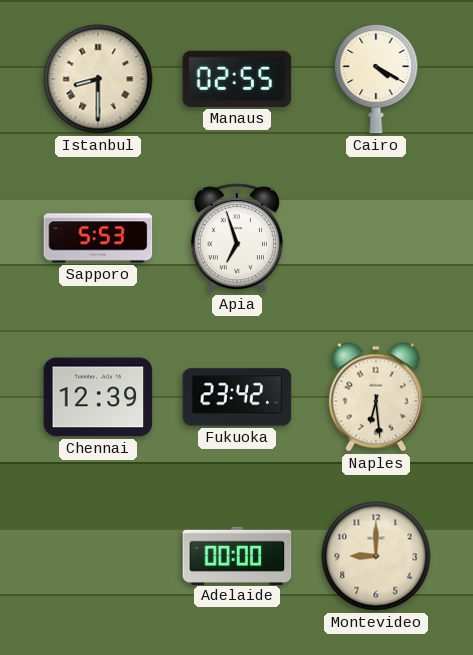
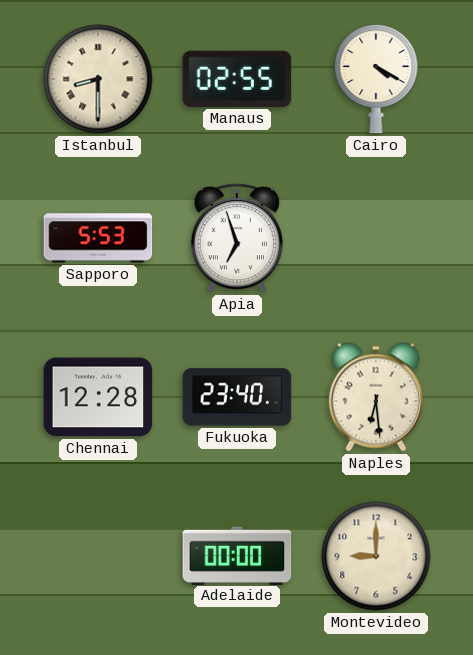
Chennai: 12:39 -> 12:28 (98, 397)
Fukuoka: 23:42 -> 23:40 (237, 397)
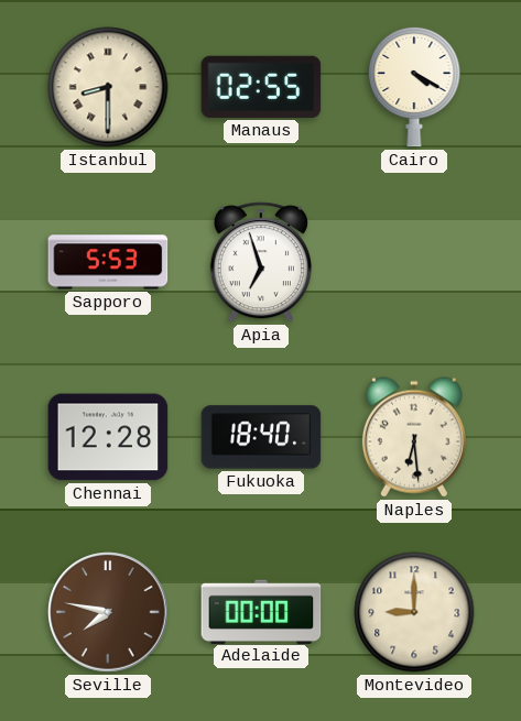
Fukuoka: 23:40 -> 18:40 (261, 437)
Seville: none -> 7:47 (108, 612)
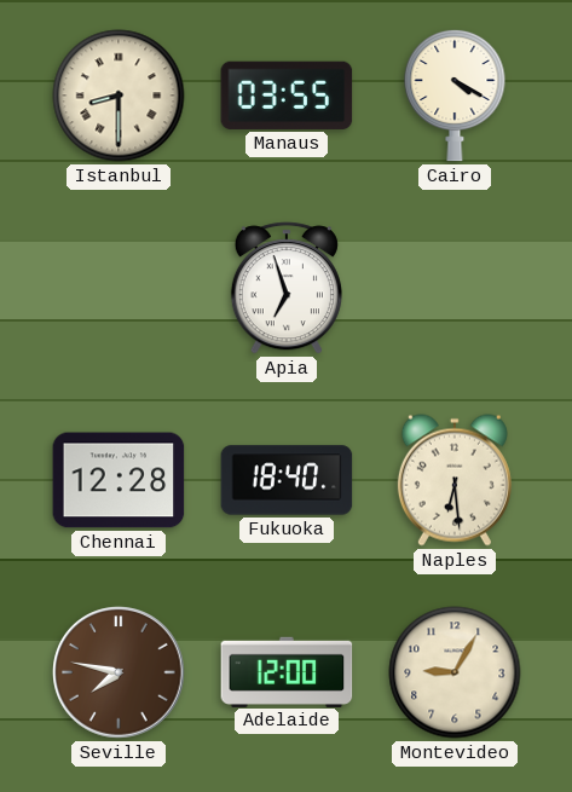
Manaus: 02:55 -> 03:55 (287, 96)
Sapporo: 5:53 -> none (108, 262)
Adelaide: 00:00 -> 12:00 (287, 671)
Montevideo: 9:00 -> 9:05 (455, 672)
